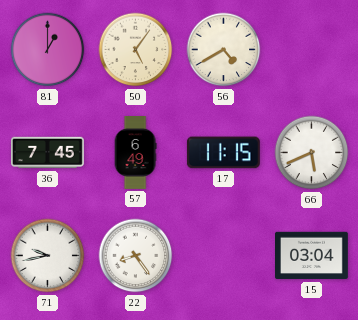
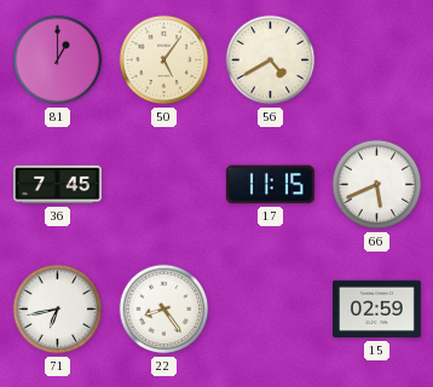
57: 6:49 -> none (135, 153)
71: 9:43 -> 6:43 (58, 310)
15: 03:04 -> 02:59 (377, 310)
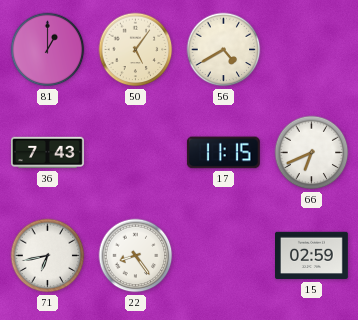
36: 7:45 -> 7:43 (48, 153)
66: 5:41 -> 6:41 (312, 153)
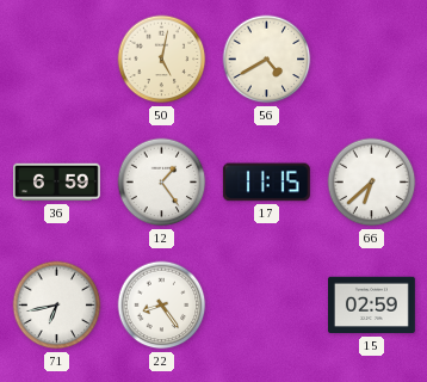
81: 1:00 -> none (48, 50)
50: 5:06 -> 5:02 (162, 60)
36: 7:43 -> 6:59 (57, 183)
12: none -> 1:24 (162, 183)
66: 6:41 -> 6:38 (372, 183)
